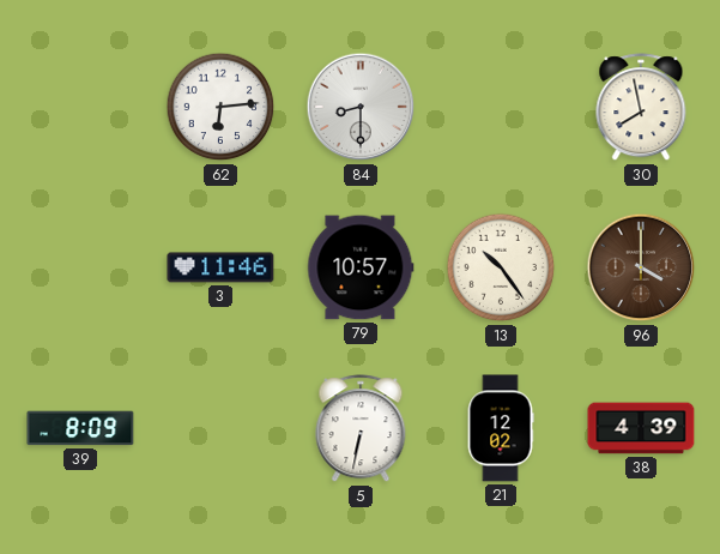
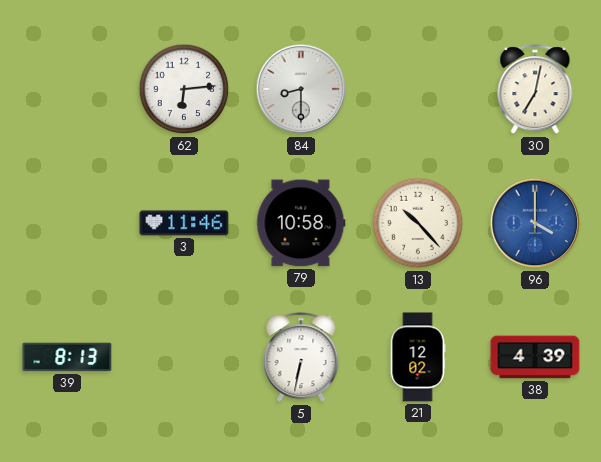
30: 7:58 -> 7:02 (535, 90)
79: 10:57 -> 10:58 (301, 223)
13: 10:24 -> 10:23 (418, 223)
96 dial: brown -> blue (535, 223)
39: 8:09 -> 8:13 (67, 357)
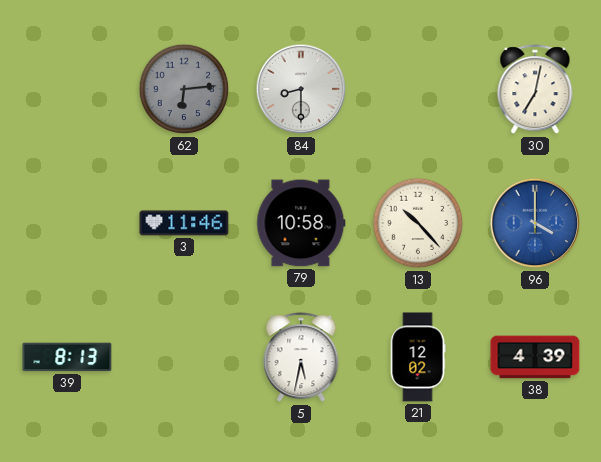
62 dial: white -> grey (184, 89)
5: 6:32 -> 5:32 (301, 358)
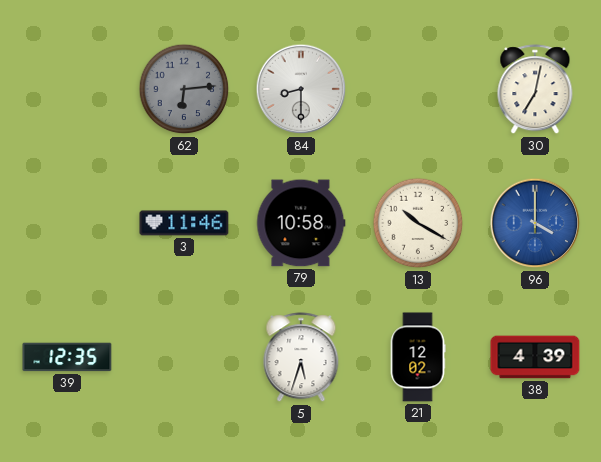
13: 10:23 -> 10:20 (418, 223)
39: 8:13 -> 12:35 (67, 357)
5: 5:32 -> 5:33 (301, 358)
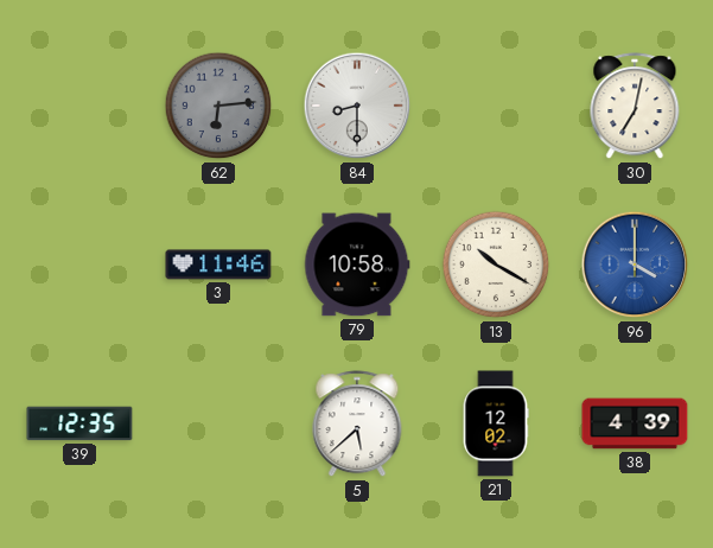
5: 5:33 -> 5:38 (357, 425)
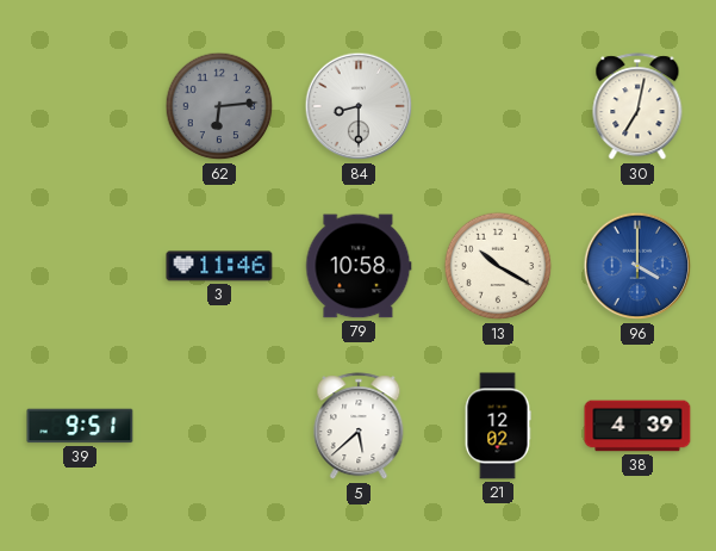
39: 12:35 -> 9:51 (80, 426)
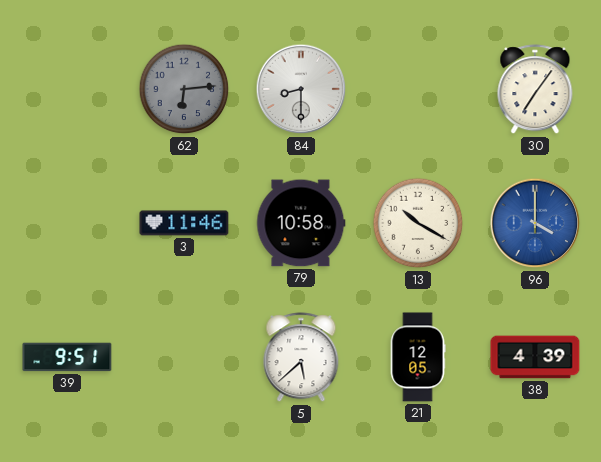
30: 7:02 -> 7:06 (535, 90)
21: 12:02 -> 12:05 (418, 357)
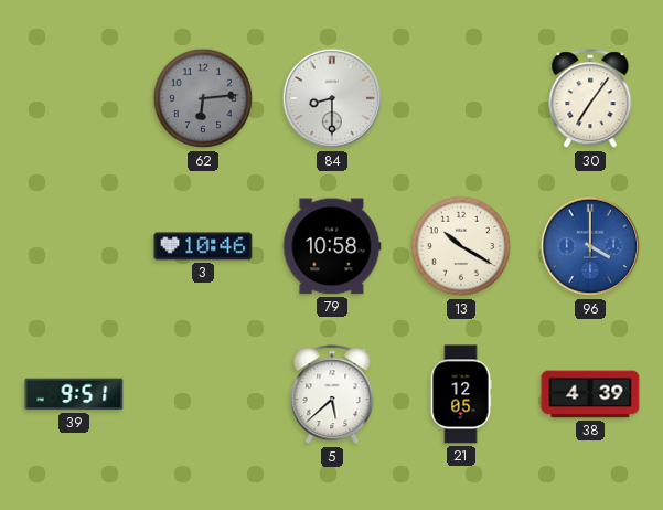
3: 11:46 -> 10:46 (203, 246)
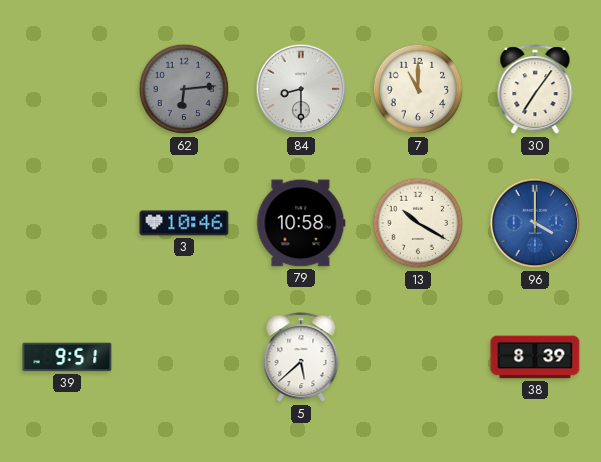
7: none -> 11:00 (418, 89)
21: 12:05 -> none (461, 394)
38: 4:39 -> 8:39 (535, 357)
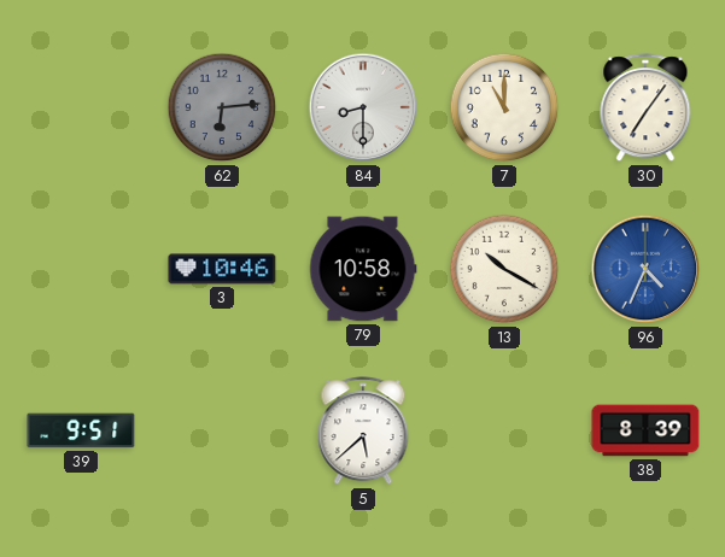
96: 4:00 -> 4:34 (645, 269)
